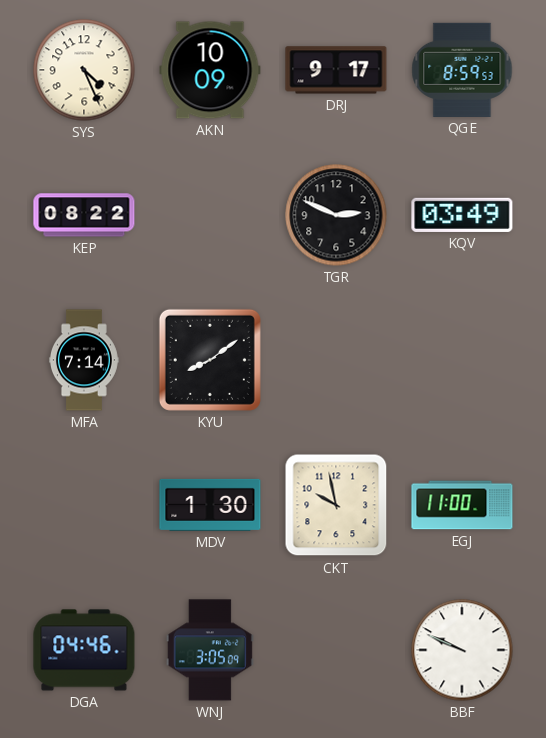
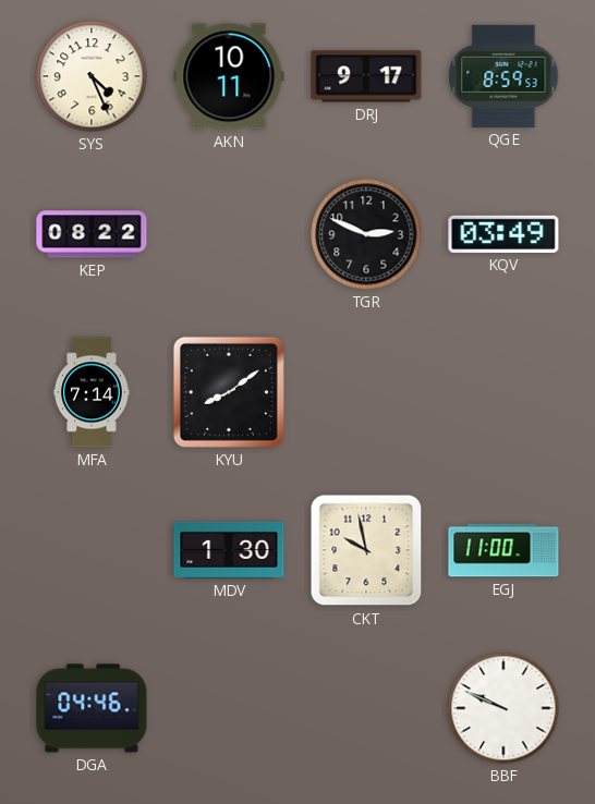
AKN: 10:09 -> 10:11 (229, 76)
WNJ: 3:05 -> none (210, 650)
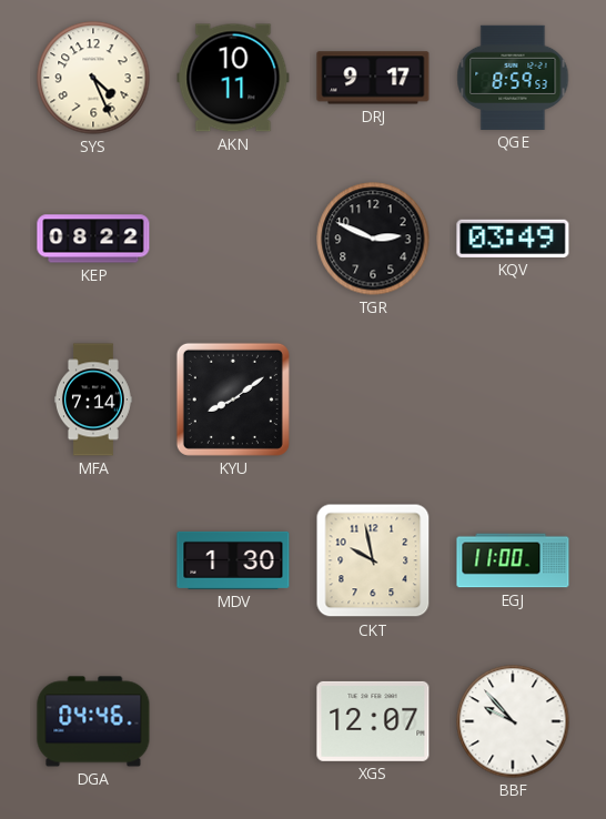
XGS: none -> 12:07 (373, 721)
BBF: 9:49 -> 9:53 (513, 721)
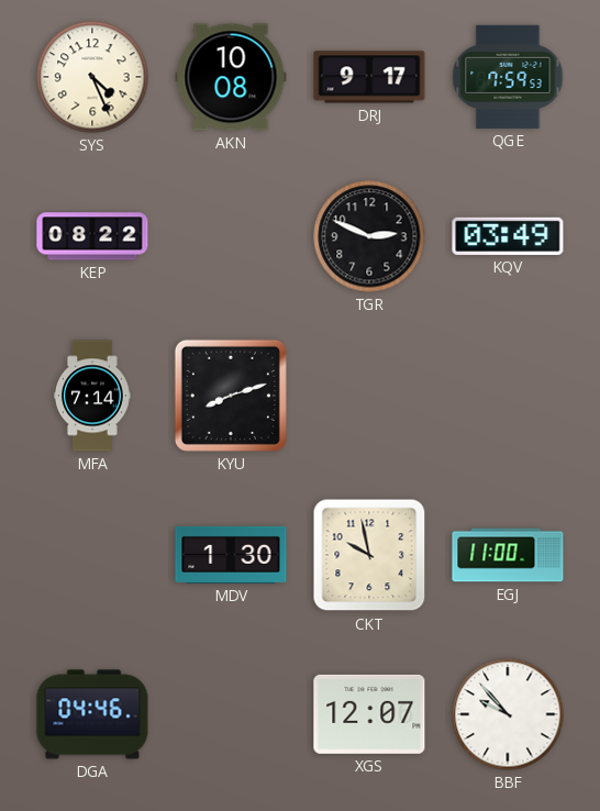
AKN: 10:11 -> 10:08 (231, 77)
QGE: 8:59 -> 7:59 (508, 77)
KYU: 8:09 -> 8:12 (231, 396)
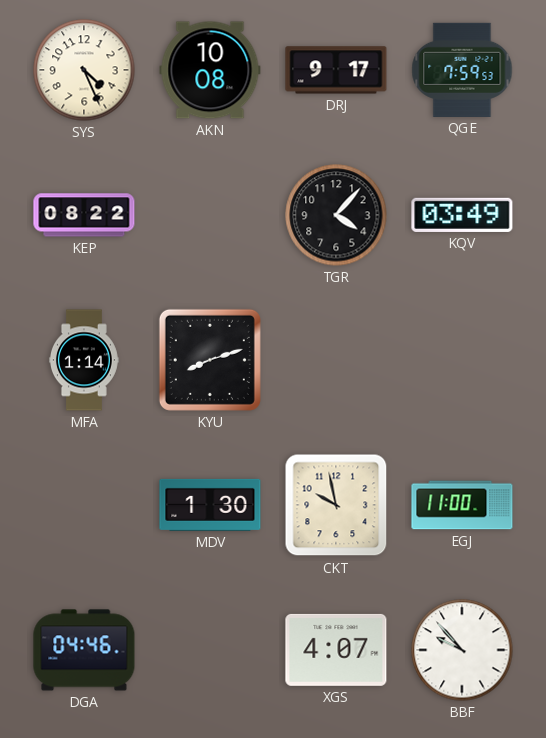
TGR: 2:49 -> 4:07 (336, 215)
MFA: 7:14 -> 1:14 (84, 360)
XGS: 12:07 -> 4:07 (336, 650)
